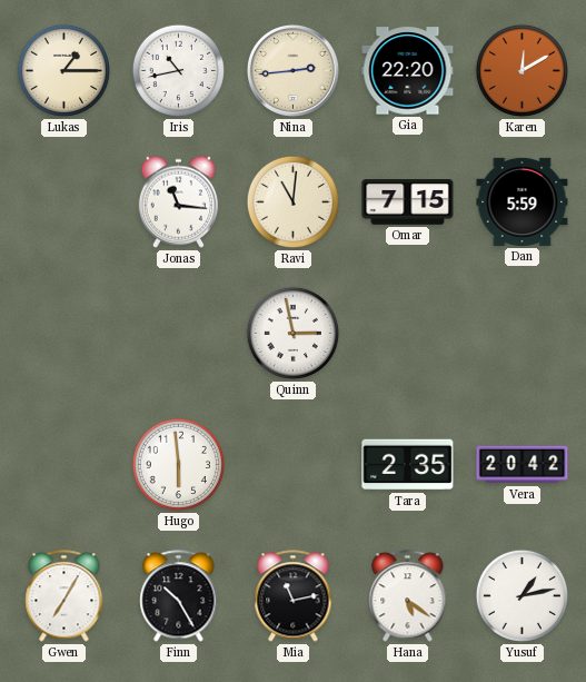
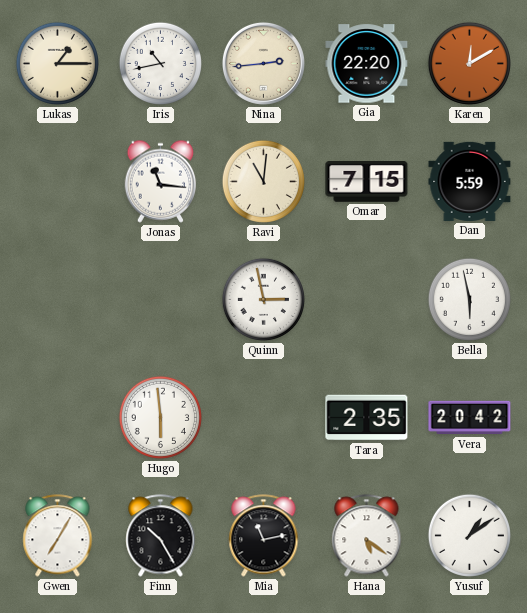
Bella: none -> 5:58 (469, 299)
Yusuf: 1:13 -> 1:09 (469, 535)
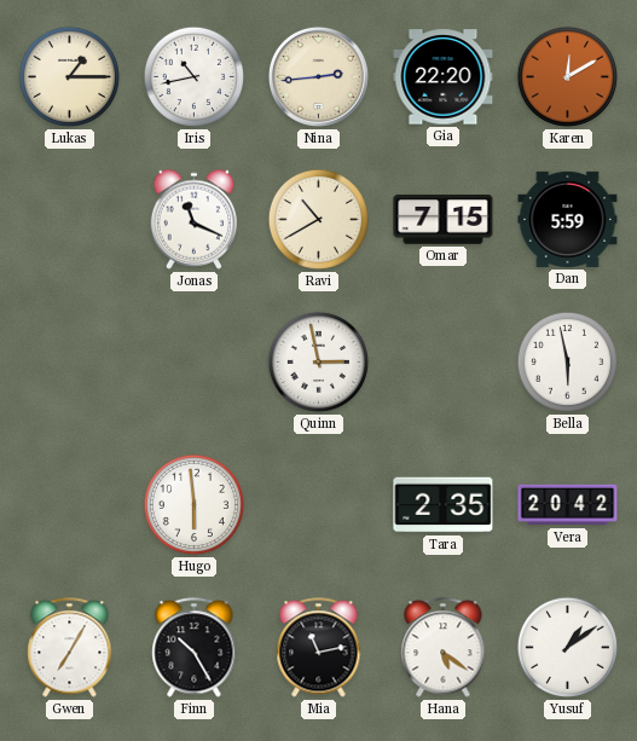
Jonas: 11:16 -> 11:19 (195, 219)
Ravi: 11:01 -> 10:40 (318, 219)
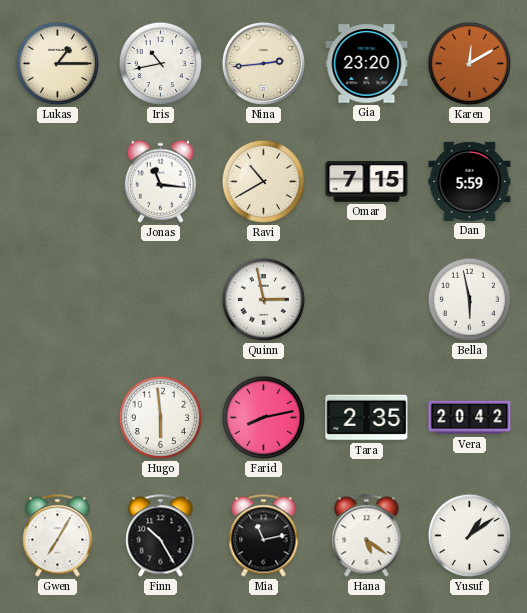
Gia: 22:20 -> 23:20 (367, 64)
Jonas: 11:19 -> 11:16 (161, 181)
Farid: none -> 8:13 (263, 417)
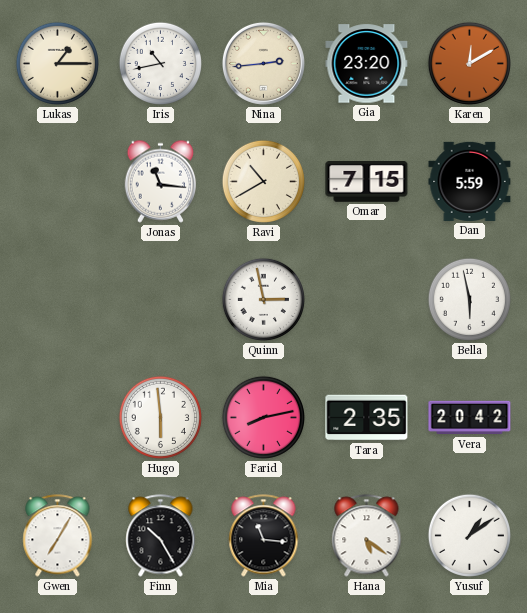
Mia: 11:13 -> 11:16 (264, 536)
